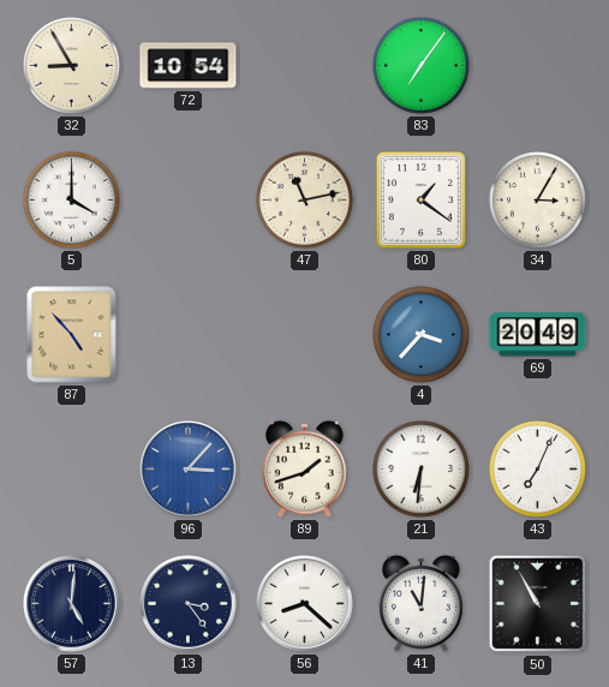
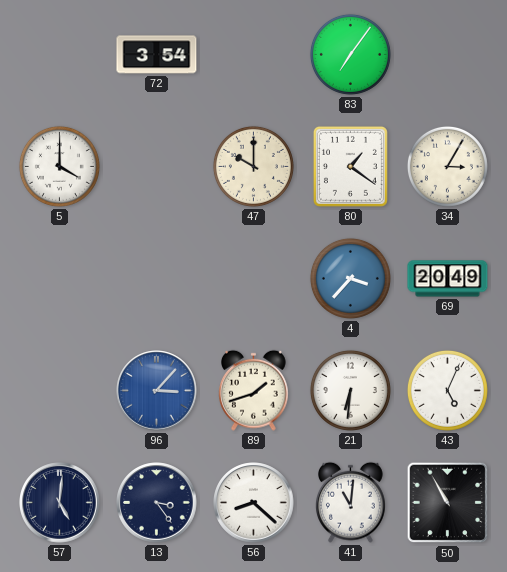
32: 8:55 -> none (71, 65)
72: 10:54 -> 3:54 (157, 55)
47: 11:13 -> 10:00 (253, 166)
87: 4:53 -> none (72, 335)
43: 7:04 -> 5:04 (447, 390)
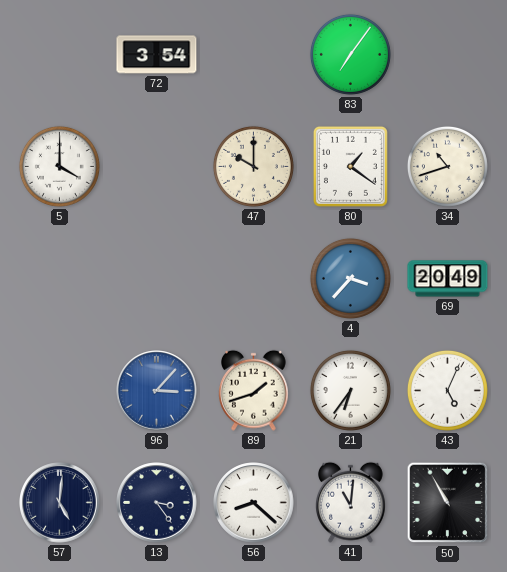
34: 3:05 -> 10:42 (447, 166)
21: 6:31 -> 6:36 (350, 390)
